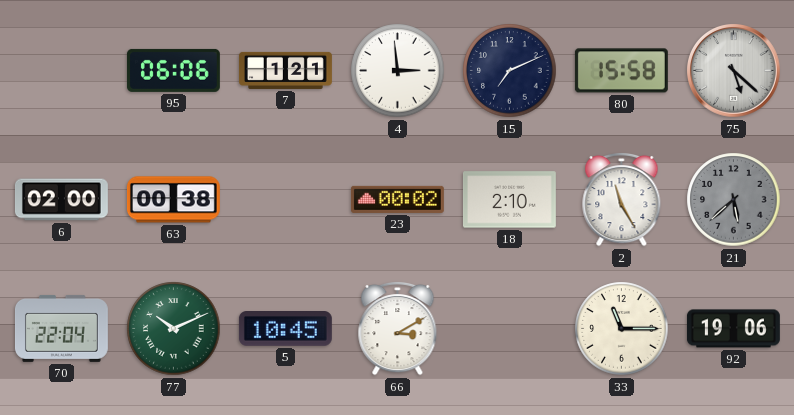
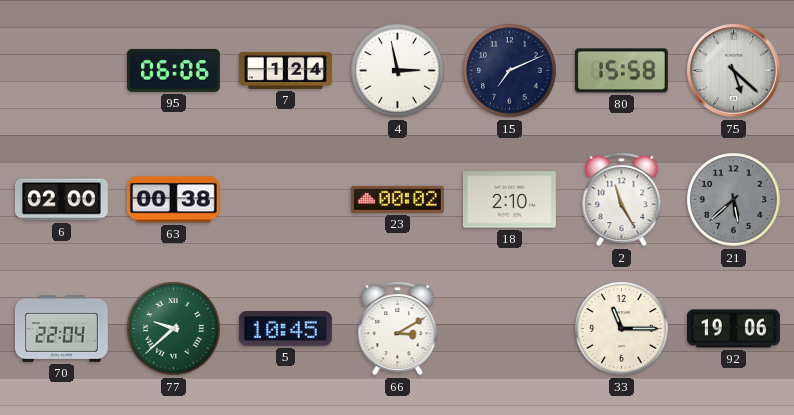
7: 1:21 -> 1:24 (286, 70)
4: 2:59 -> 2:58 (398, 71)
77: 10:11 -> 9:38 (174, 329)
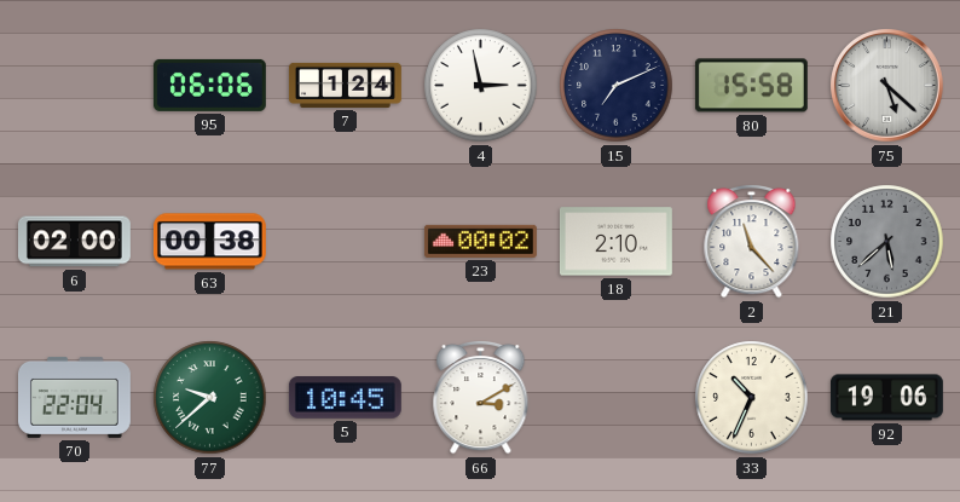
2: 11:25 -> 11:23 (752, 241)
33: 11:15 -> 10:34 (752, 398)
